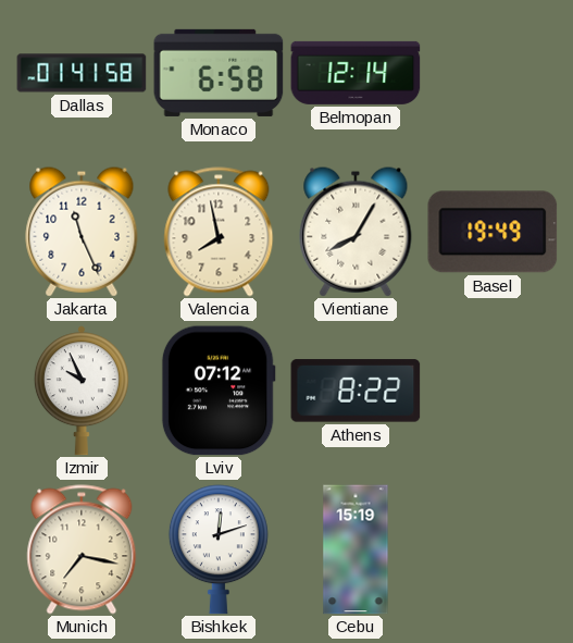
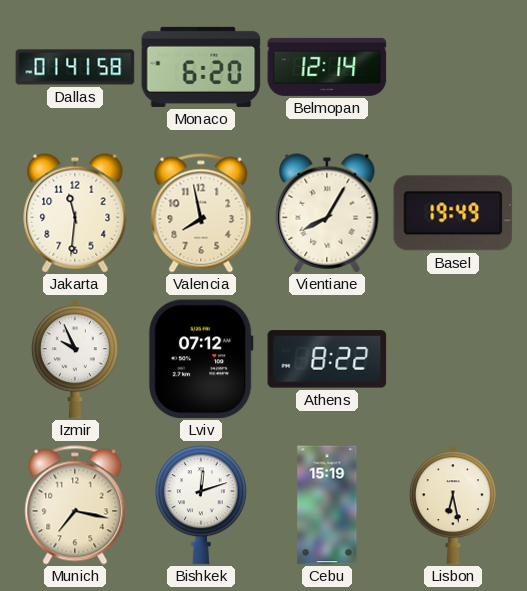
Monaco: 6:58 -> 6:20 (201, 67)
Jakarta: 11:26 -> 11:31 (75, 213)
Lisbon: none -> 6:28 (453, 505)
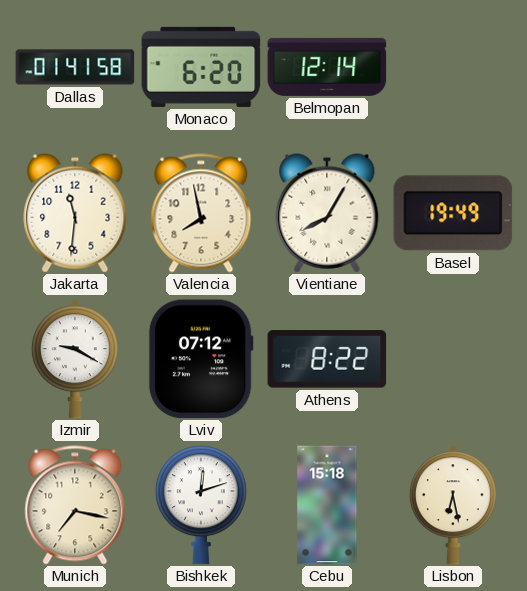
Izmir: 9:56 -> 9:20 (75, 359)
Cebu: 15:19 -> 15:18 (327, 505)
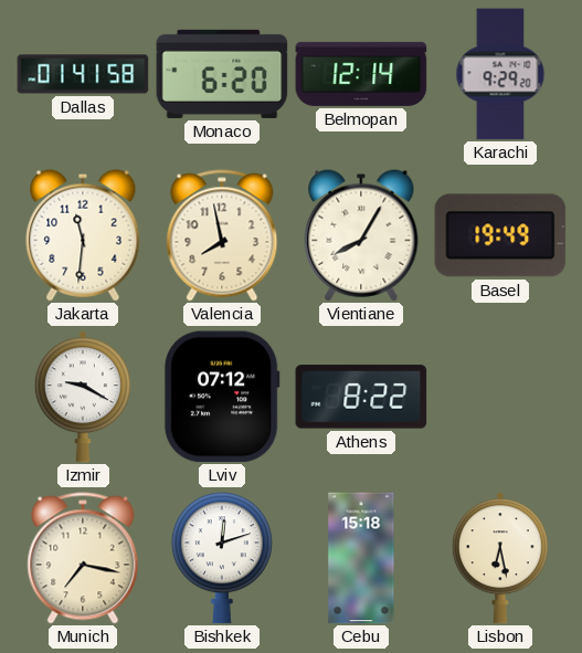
Karachi: none -> 9:29 (500, 74)
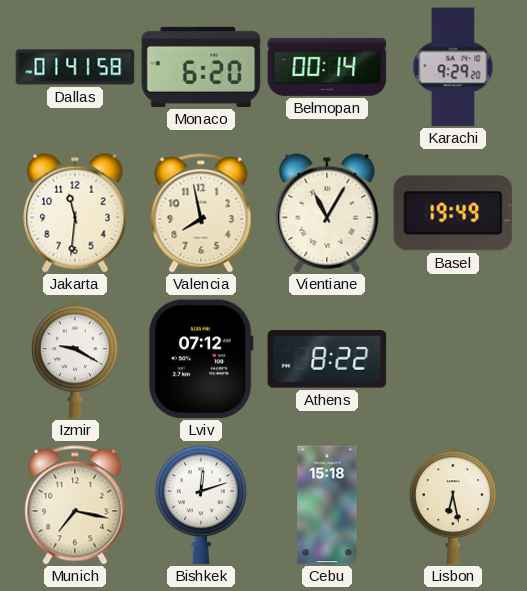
Belmopan: 12:14 -> 00:14 (327, 67)
Vientiane: 8:05 -> 11:05 (327, 213)
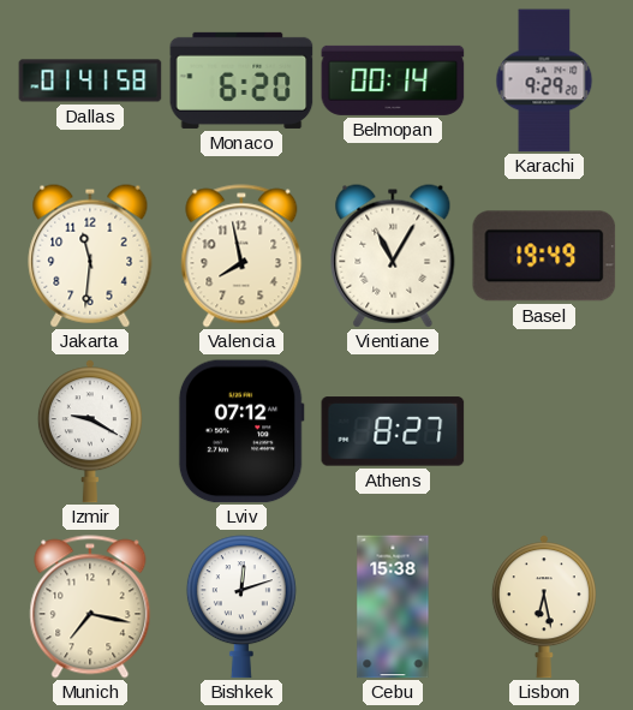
Athens: 8:22 -> 8:27 (393, 431)
Cebu: 15:18 -> 15:38 (393, 607)
